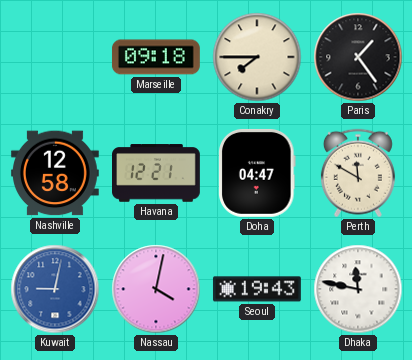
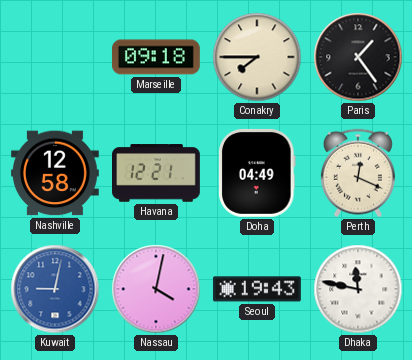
Doha: 04:47 -> 04:49 (257, 173)
Perth: 11:50 -> 12:19 (358, 173)
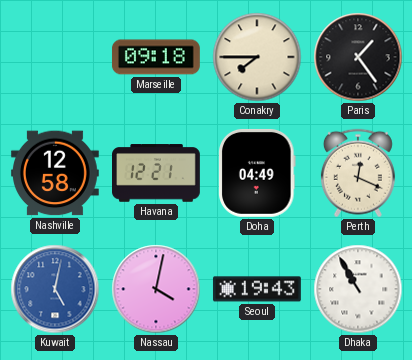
Kuwait: 9:02 -> 5:02 (55, 289)
Dhaka: 11:47 -> 10:55 (358, 289)
